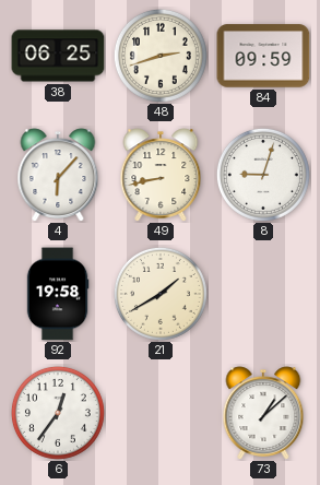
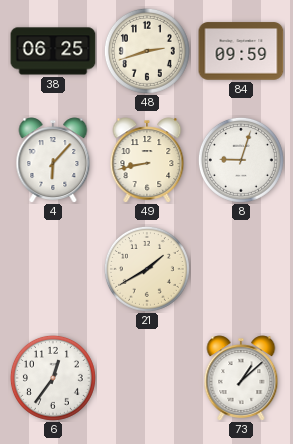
92: 19:58 -> none (58, 294)
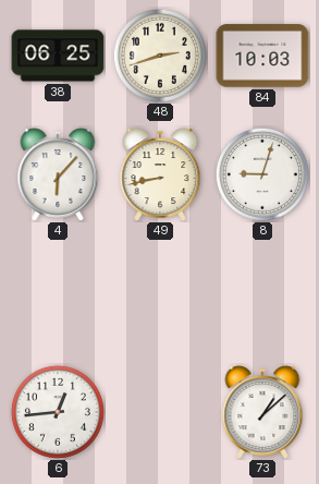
84: 09:59 -> 10:03 (262, 56)
21: 1:40 -> none (147, 269)
6: 12:36 -> 12:44 (58, 412)
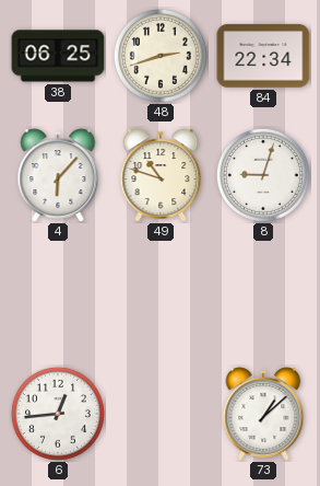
84: 10:03 -> 22:34 (263, 56)
49: 8:43 -> 10:48 (161, 175)
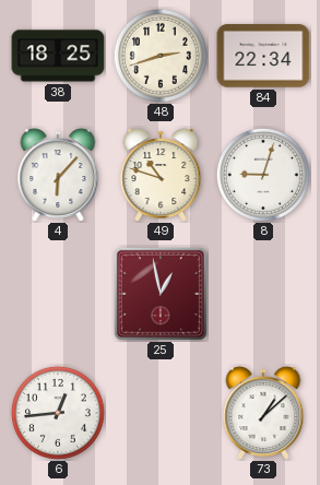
38: 06:25 -> 18:25 (58, 56)
25: none -> 12:58 (161, 294)
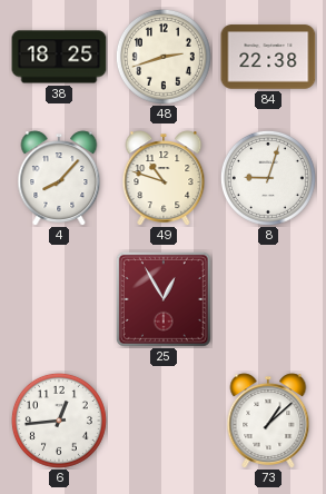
84: 22:34 -> 22:38 (268, 57)
4: 6:07 -> 8:07 (59, 178)
25: 12:58 -> 12:55 (164, 299)
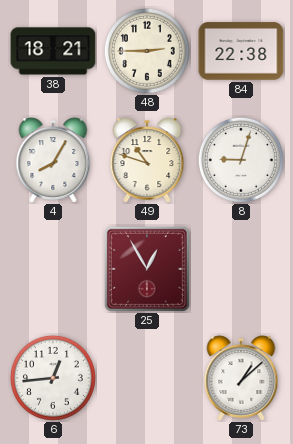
38: 18:25 -> 18:21 (53, 51)
48: 2:42 -> 2:45 (147, 51)
4: 8:07 -> 8:05 (53, 160)
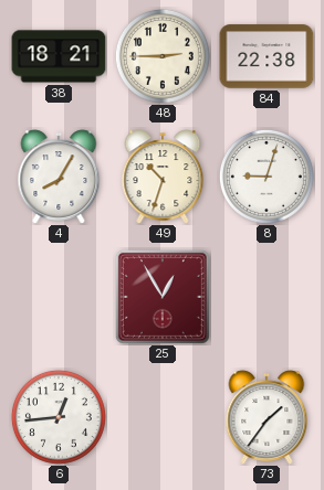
49: 10:48 -> 10:33 (163, 177)
73: 1:08 -> 1:36 (266, 417)
